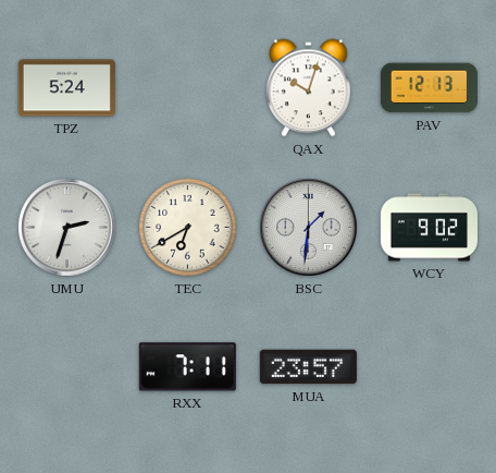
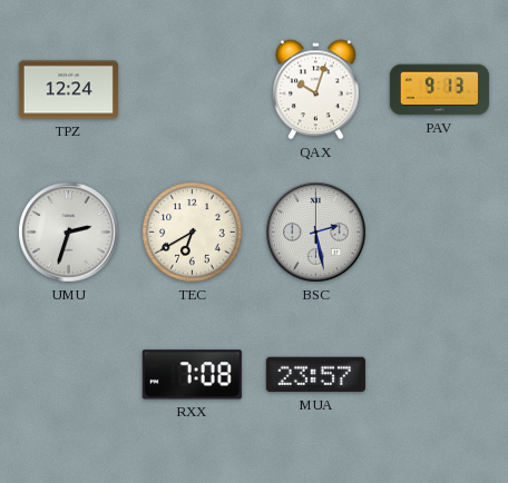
TPZ: 5:24 -> 12:24 (68, 90)
PAV: 12:13 -> 9:13 (439, 90)
BSC: 1:31 -> 2:28 (316, 233)
WCY: 9:02 -> none (429, 228)
RXX: 7:11 -> 7:08 (192, 375)
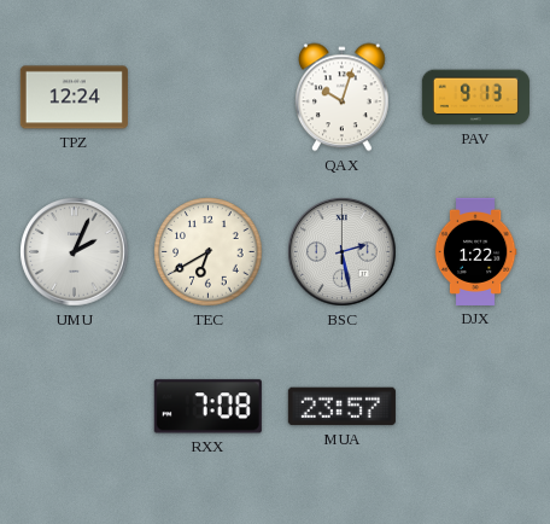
UMU: 2:33 -> 2:04 (75, 252)
DJX: none -> 1:22 (475, 251)
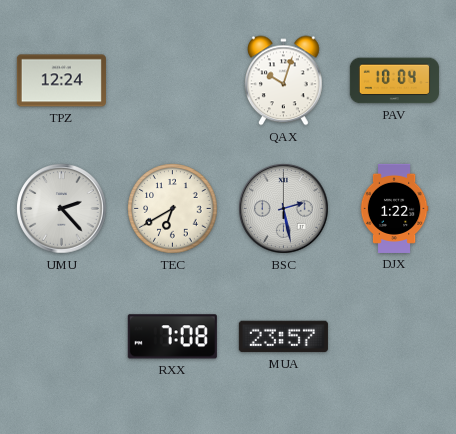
PAV: 9:13 -> 10:04 (394, 81)
UMU: 2:04 -> 2:23 (62, 209)
